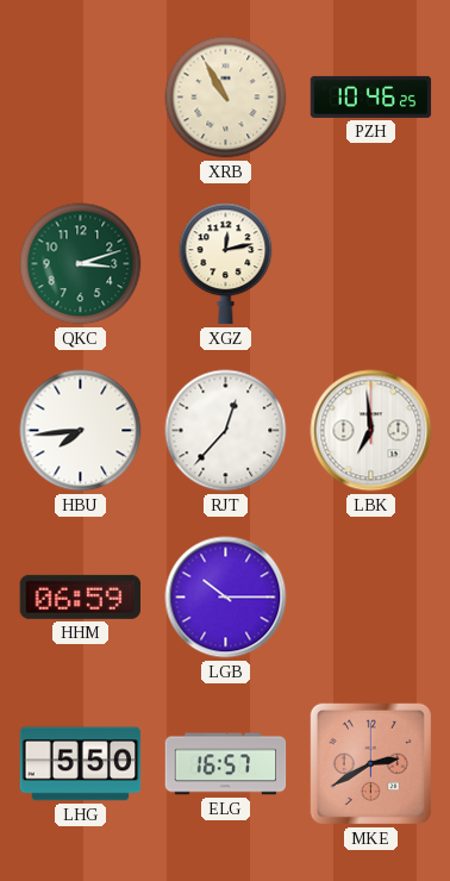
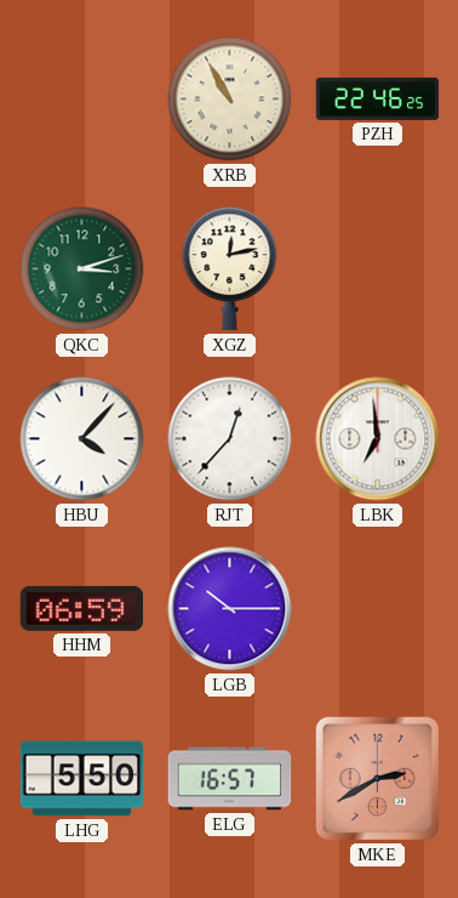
PZH: 10:46 -> 22:46 (378, 98)
HBU: 7:44 -> 4:07 (82, 439)
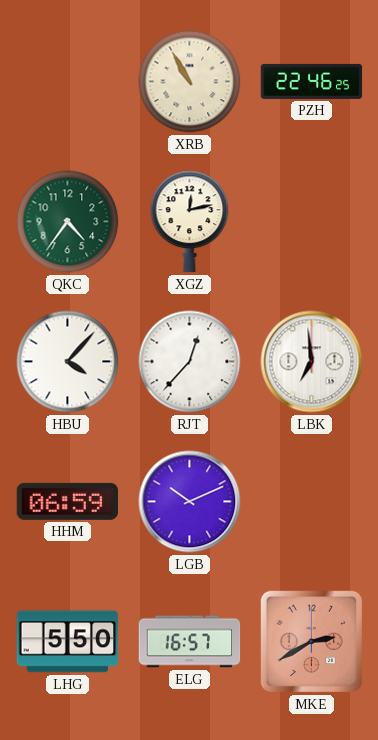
QKC: 3:12 -> 4:36 (68, 222)
LGB: 10:15 -> 10:11 (190, 502)
